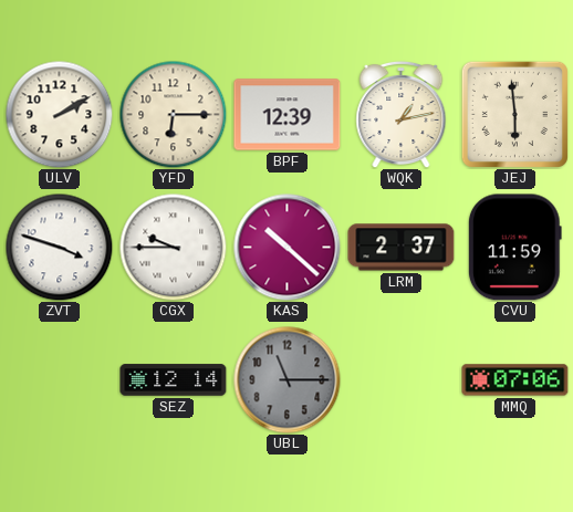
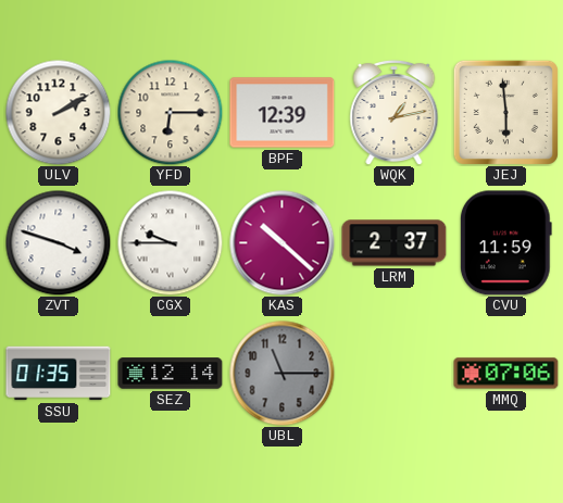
SSU: none -> 01:35 (59, 374)
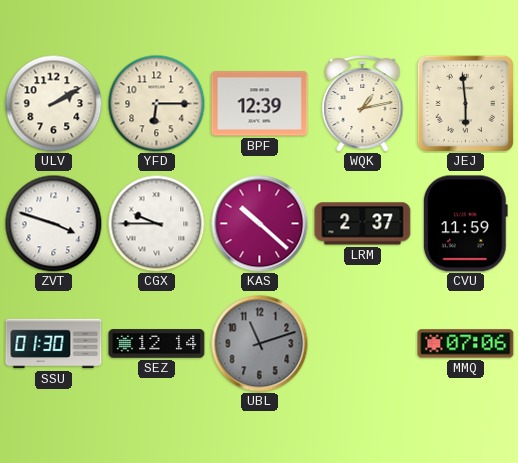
SSU: 01:35 -> 01:30 (54, 344)
UBL: 11:15 -> 11:12 (260, 344)
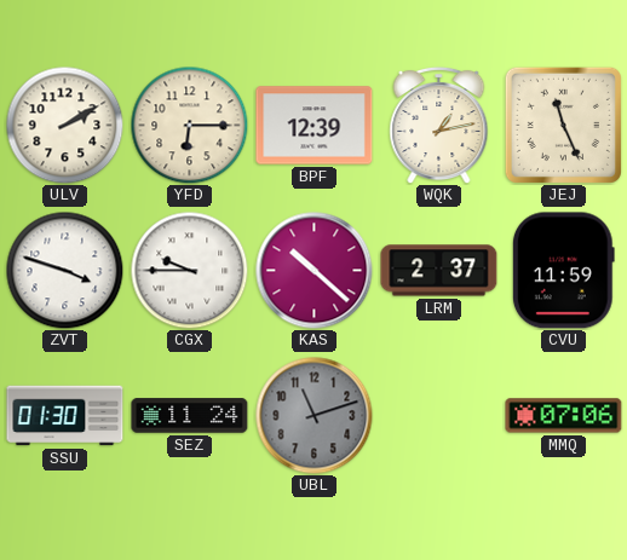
JEJ: 5:59 -> 11:26 (563, 125)
SEZ: 12:14 -> 11:24 (190, 416)
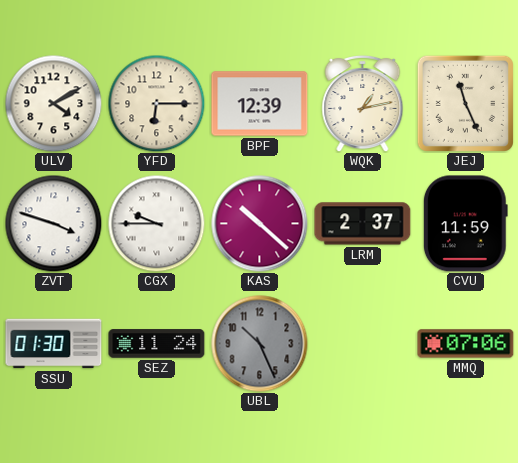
ULV: 2:10 -> 4:10 (53, 103)
UBL: 11:12 -> 10:26 (260, 344)
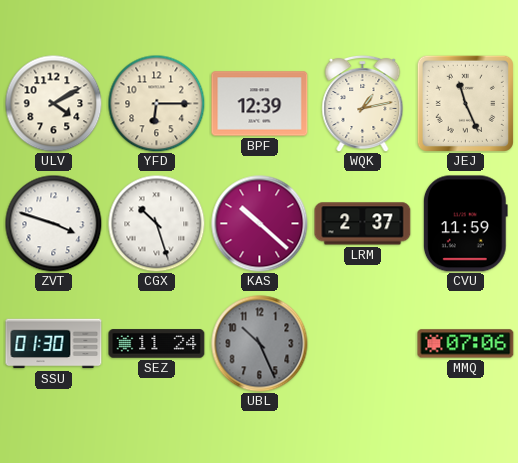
CGX: 9:45 -> 10:27 (156, 223)
